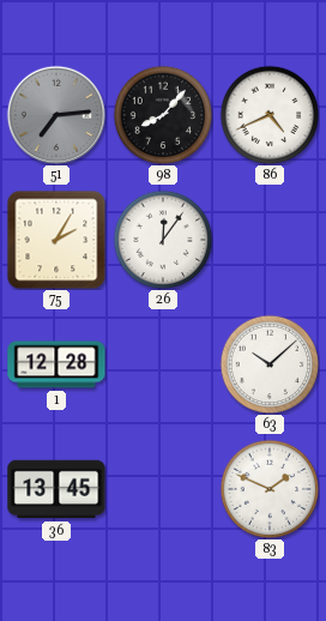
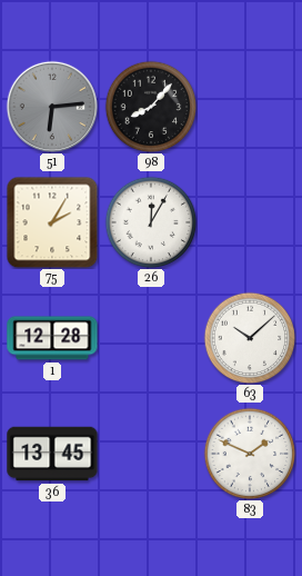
51: 7:14 -> 6:14 (52, 107)
86: 4:41 -> none (270, 115)
26: 12:06 -> 12:05 (151, 222)
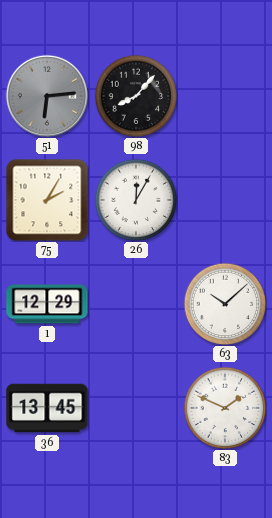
1: 12:28 -> 12:29 (47, 304)
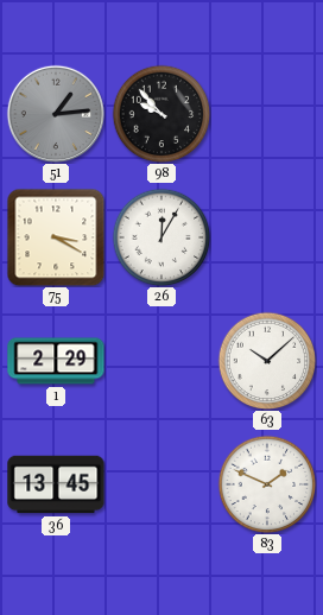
51: 6:14 -> 1:14 (56, 114)
98: 8:07 -> 9:53 (161, 114)
75: 2:05 -> 3:20 (56, 237)
1: 12:29 -> 2:29 (56, 361)
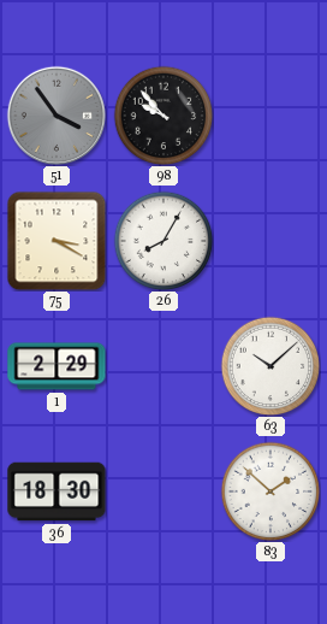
51: 1:14 -> 3:54 (57, 116)
26: 12:05 -> 8:05 (163, 241)
36: 13:45 -> 18:30 (57, 491)
83: 1:49 -> 1:52 (270, 491)
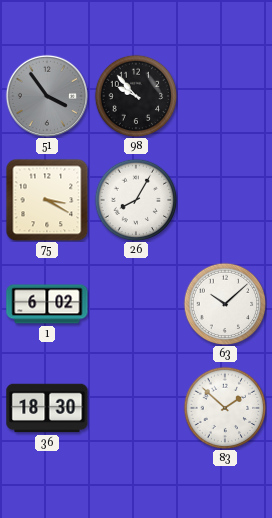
1: 2:29 -> 6:02 (47, 304)
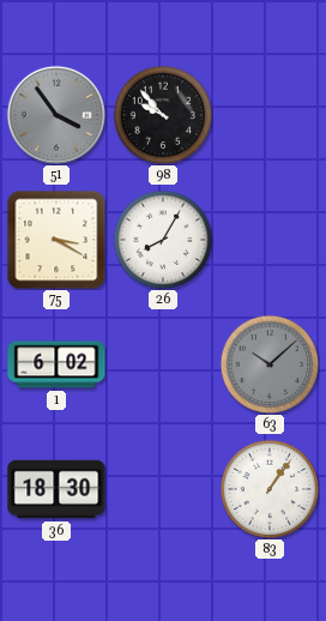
63 dial: white -> grey (270, 364)
83: 1:52 -> 1:06 (270, 489)
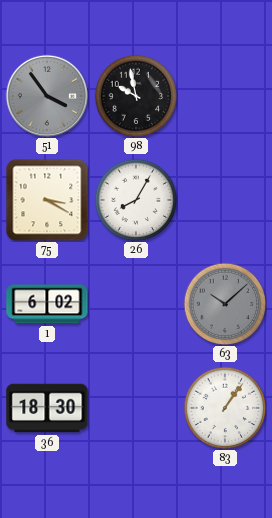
98: 9:53 -> 9:58 (136, 96)
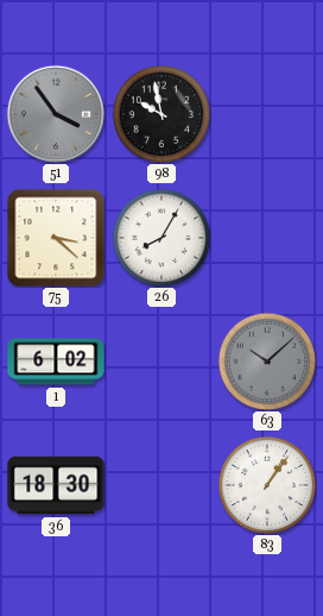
75: 3:20 -> 3:22 (56, 238)
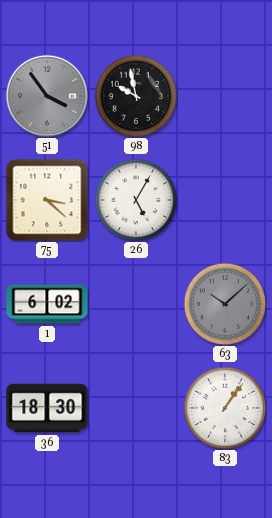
26: 8:05 -> 5:05 (136, 200)
